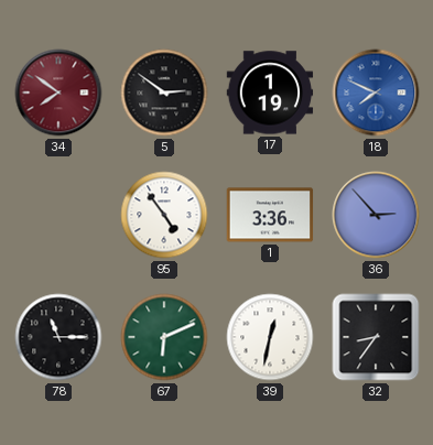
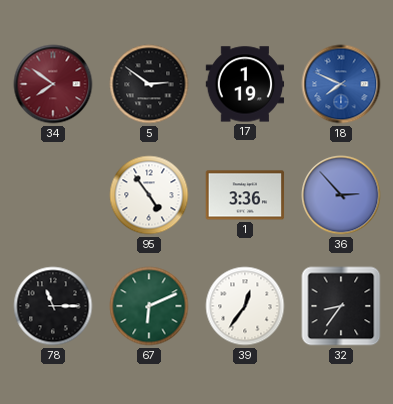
39: 12:32 -> 12:36 (245, 306)
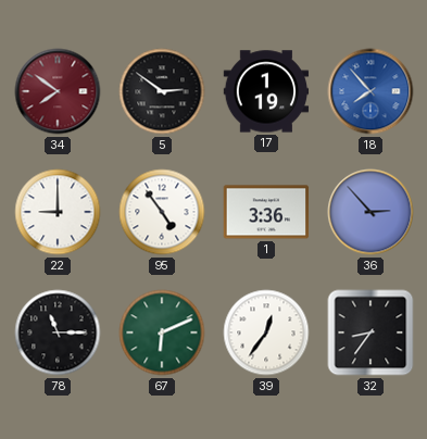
18: 7:49 -> 7:53 (371, 91)
22: none -> 9:00 (58, 212)
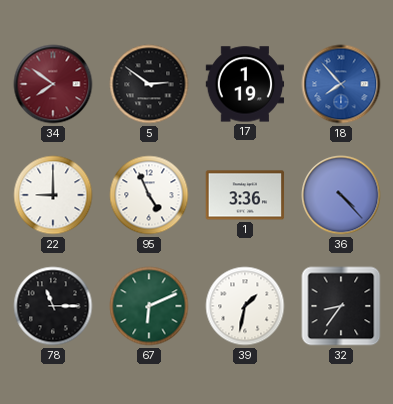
95: 4:54 -> 4:56 (149, 195)
36: 2:53 -> 4:23 (341, 195)
39: 12:36 -> 1:32 (245, 306)
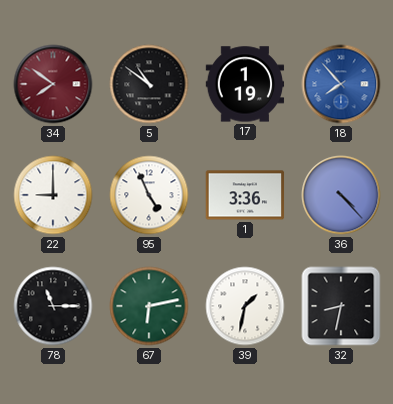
5: 2:51 -> 10:51 (149, 84)
67: 6:11 -> 6:13 (149, 306)
32: 8:36 -> 8:32 (341, 306)
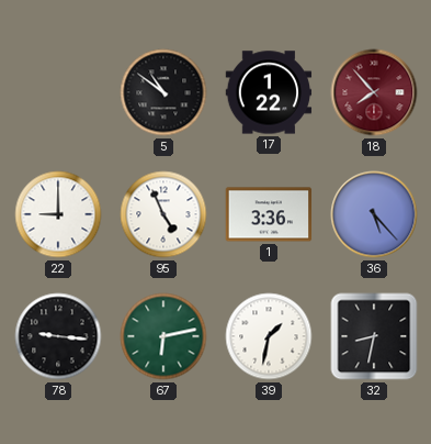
34: 7:51 -> none (53, 84)
17: 1:19 -> 1:22 (269, 92)
18 dial: blue -> burgundy (374, 92)
36: 4:23 -> 5:23 (374, 214)
78: 11:15 -> 9:16 (58, 336)
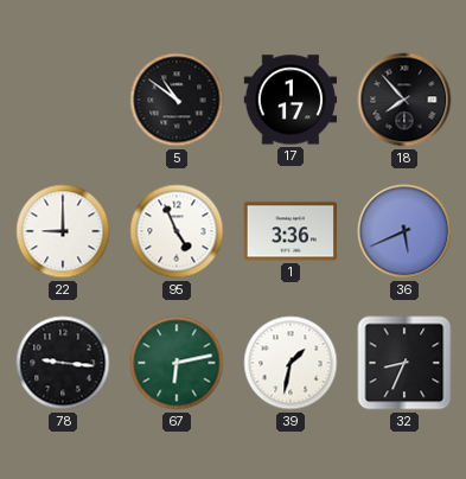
17: 1:22 -> 1:17 (291, 100)
18 dial: burgundy -> black (404, 100)
36: 5:23 -> 5:41 (404, 231)
32: 8:32 -> 8:34 (404, 363)
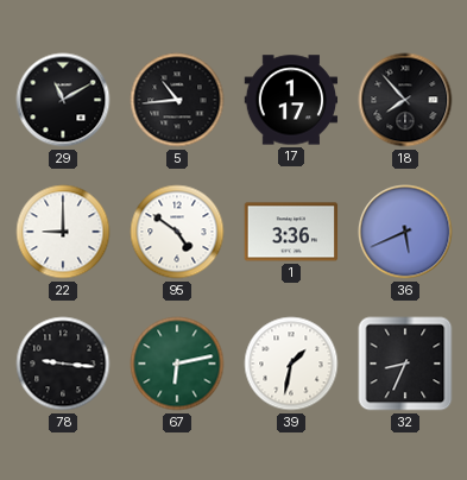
29: none -> 11:10 (63, 100)
5: 10:51 -> 10:44 (177, 100)
95: 4:56 -> 4:51 (177, 232)
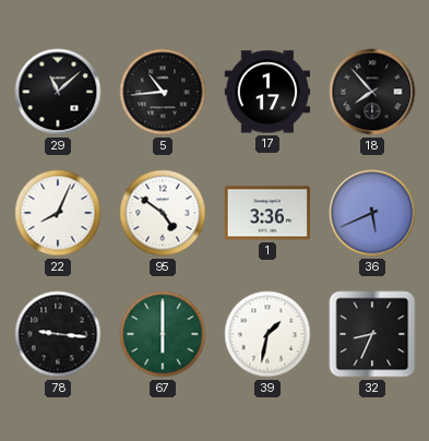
29: 11:10 -> 11:08 (58, 92)
22: 9:00 -> 8:04 (58, 213)
67: 6:13 -> 6:00 (163, 334)
